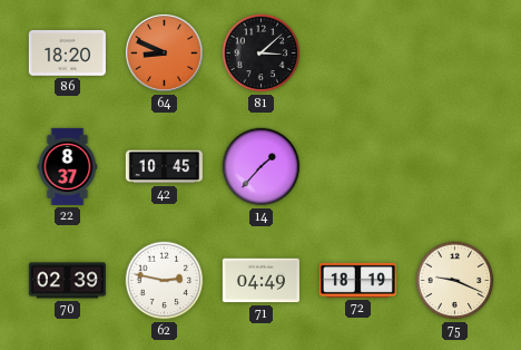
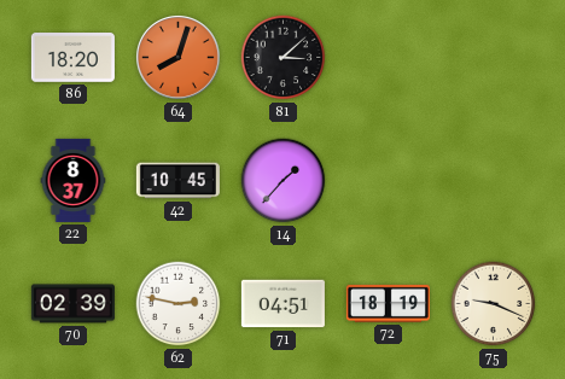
64: 8:49 -> 8:03 (177, 57)
71: 04:49 -> 04:51 (282, 304)
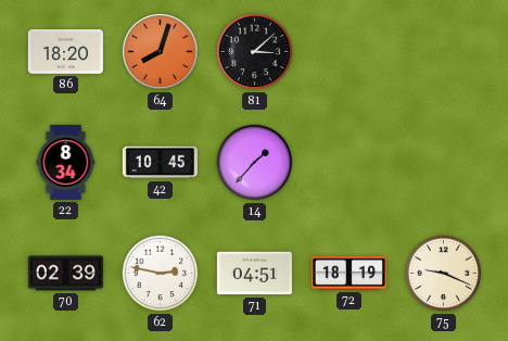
22: 8:37 -> 8:34 (66, 162)
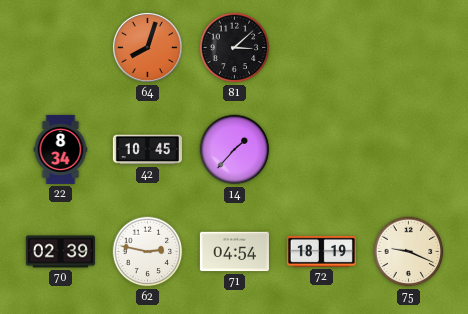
86: 18:20 -> none (65, 52)
71: 04:51 -> 04:54 (234, 252)
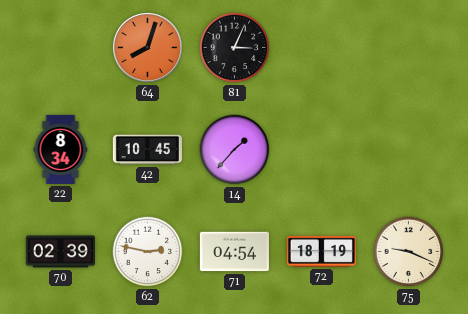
81: 3:08 -> 3:04 (235, 48)
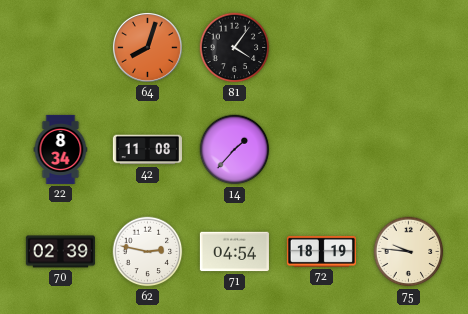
81: 3:04 -> 4:06 (235, 48)
42: 10:45 -> 11:08 (147, 150)
75: 9:19 -> 9:46 (409, 252)
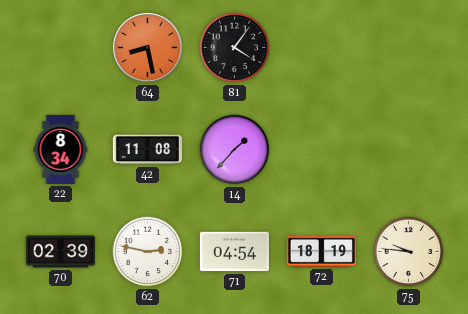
64: 8:03 -> 8:28 (147, 47)
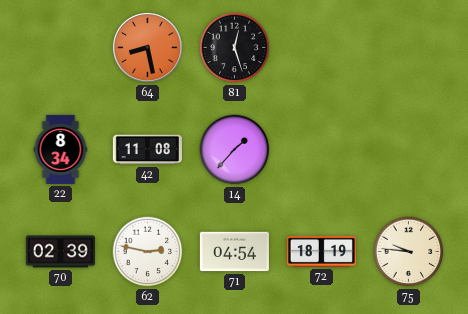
81: 4:06 -> 12:27 (235, 48)
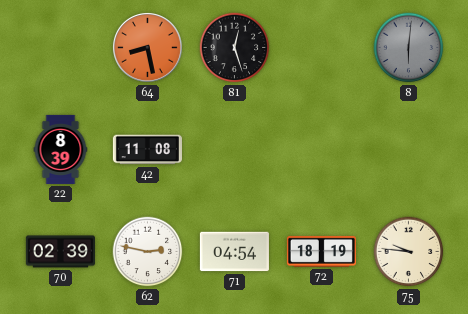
8: none -> 6:01 (409, 48)
22: 8:34 -> 8:39 (61, 149)
14: 1:37 -> none (235, 150)
